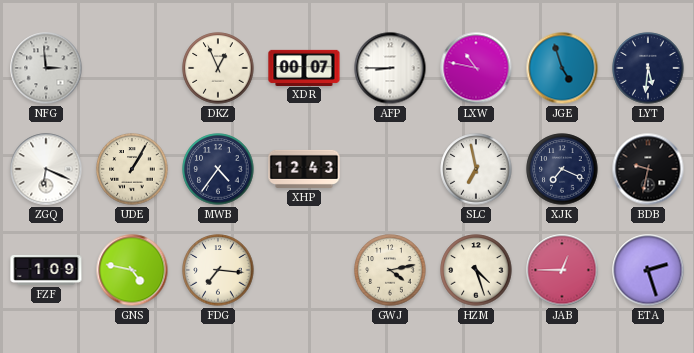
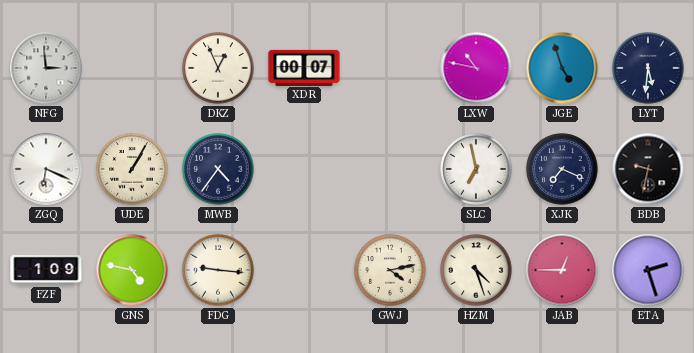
AFP: 8:45 -> none (390, 68)
XHP: 12:43 -> none (304, 169)
FDG: 7:16 -> 9:16 (218, 270)
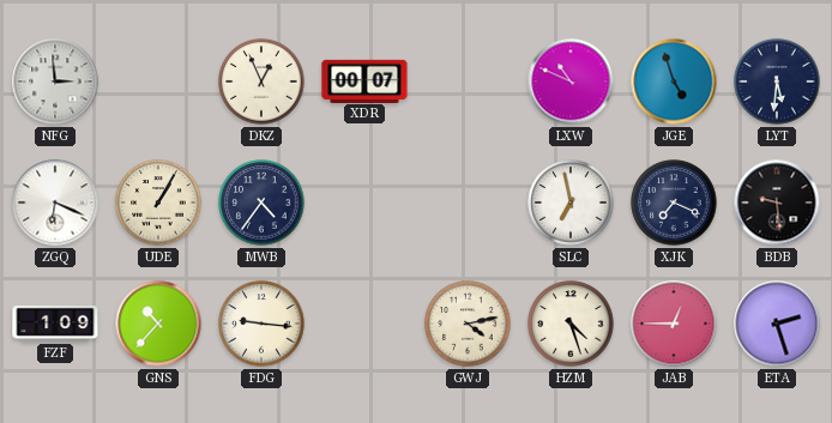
LXW: 10:47 -> 10:49 (571, 81)
BDB: 9:32 -> 9:29 (777, 203)
GNS: 4:47 -> 10:37 (158, 324)
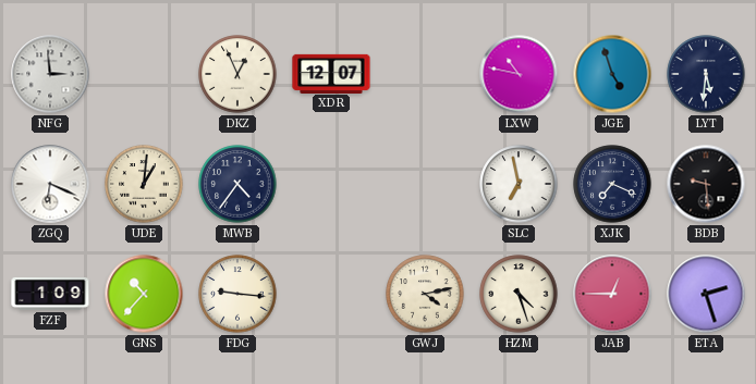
XDR: 00:07 -> 12:07 (331, 73)
LXW: 10:49 -> 10:47 (519, 74)
UDE: 1:05 -> 1:01 (144, 184)
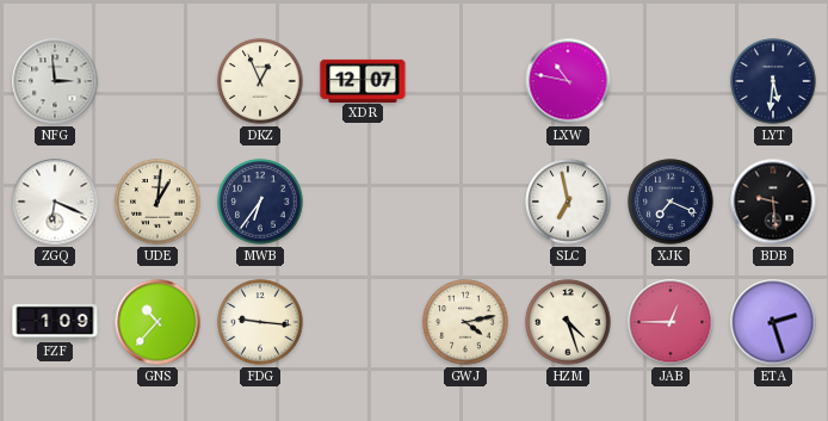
JGE: 4:57 -> none (612, 74)
MWB: 4:36 -> 6:36 (260, 202)
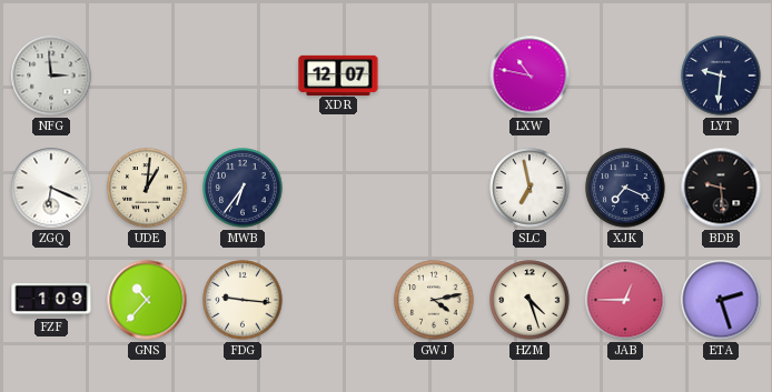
DKZ: 12:56 -> none (260, 81)
LYT: 5:31 -> 9:31 (721, 76)
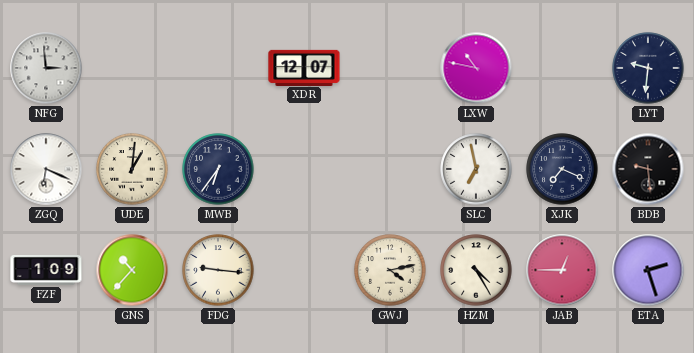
HZM: 4:27 -> 4:25 (476, 270)
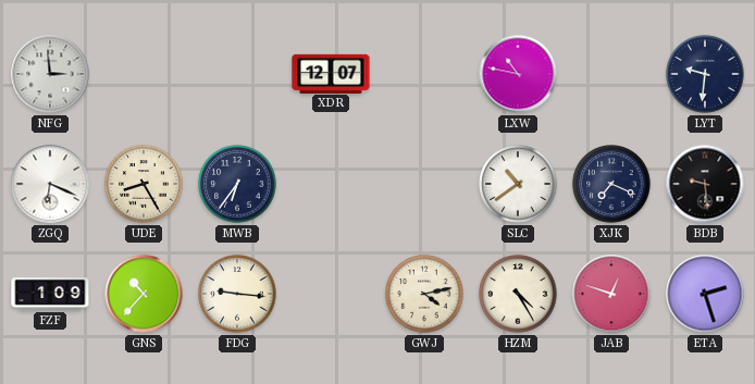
UDE: 1:01 -> 8:25 (144, 184)
SLC: 6:58 -> 10:39 (518, 184)
JAB: 12:45 -> 12:48 (611, 294)
